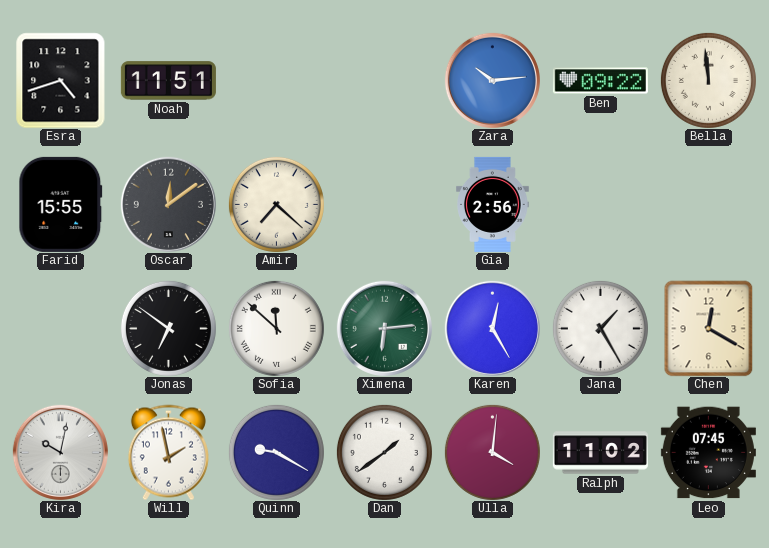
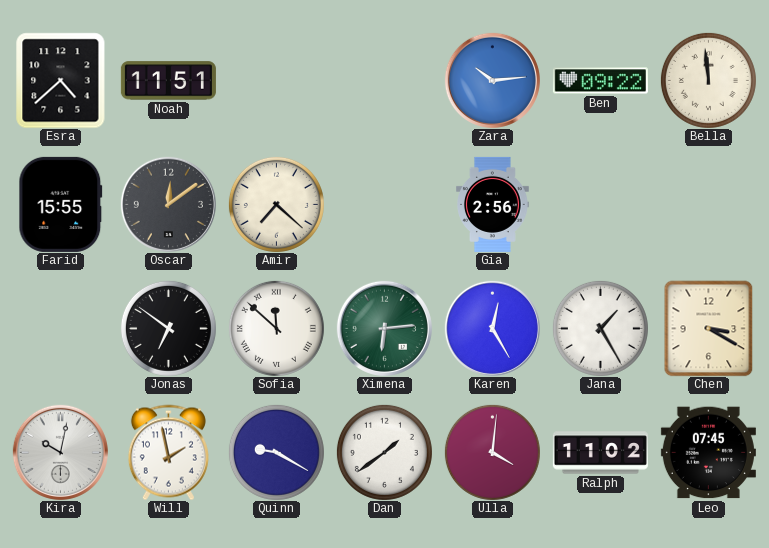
Esra: 4:42 -> 4:38 (61, 80)
Chen: 12:20 -> 3:20 (709, 328)
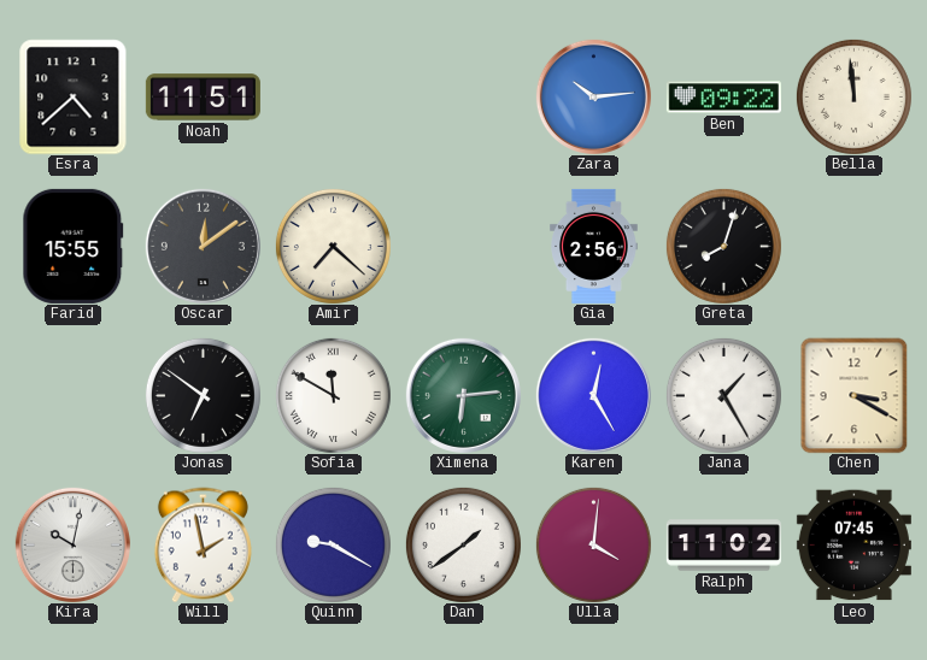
Greta: none -> 8:03 (723, 246)
Sofia: 11:52 -> 11:50 (333, 395)
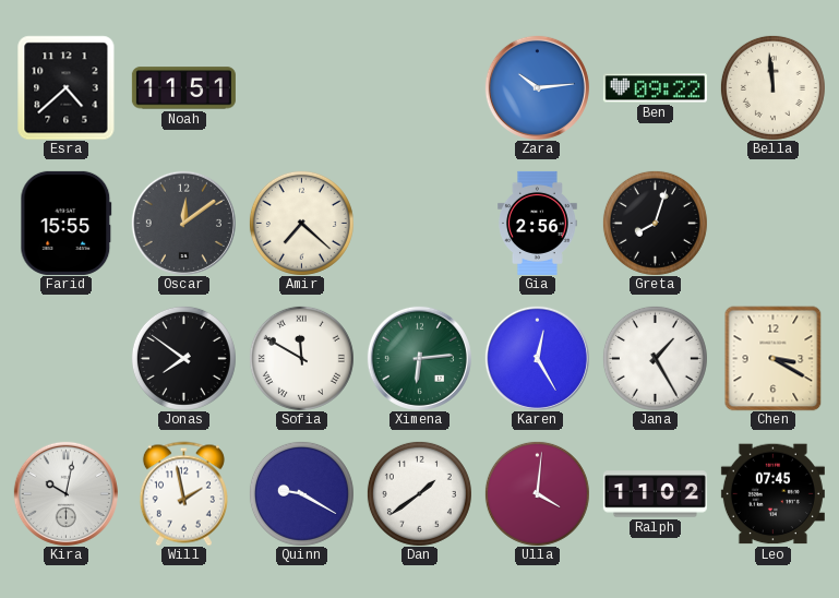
Jonas: 6:51 -> 7:51 (183, 358)
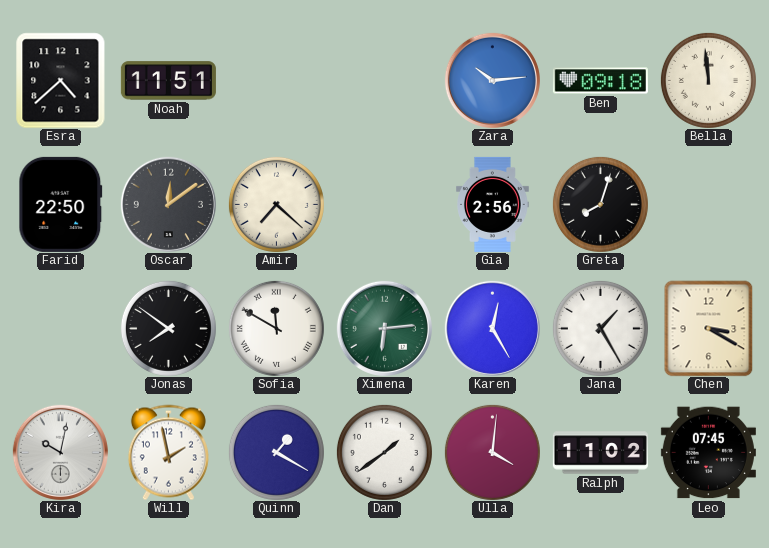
Ben: 09:22 -> 09:18 (600, 81)
Farid: 15:55 -> 22:50 (61, 204)
Quinn: 9:20 -> 1:20 (276, 452)
